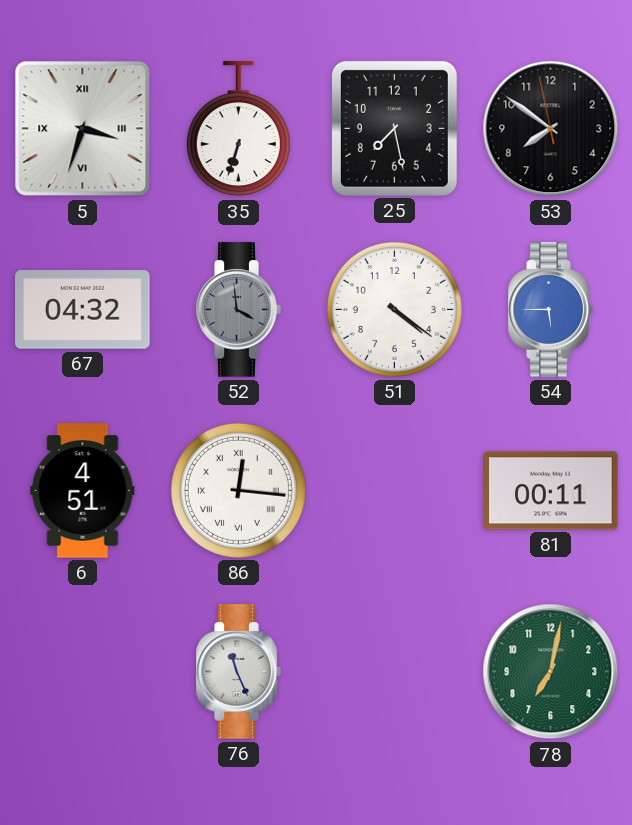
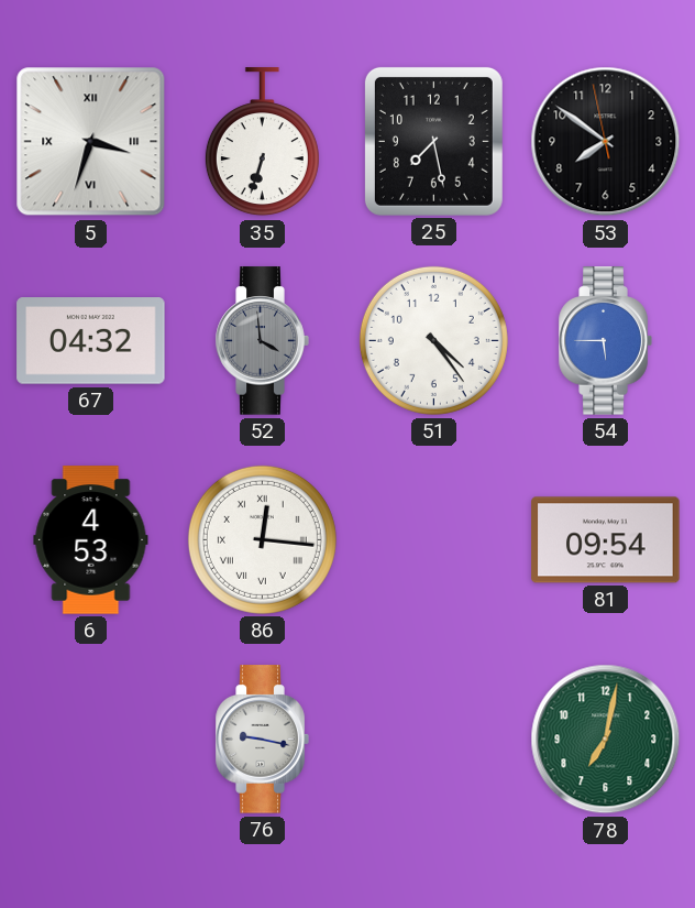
51: 4:21 -> 4:24 (433, 340)
6: 4:51 -> 4:53 (91, 540)
81: 00:11 -> 09:54 (606, 540)
76: 11:26 -> 9:17 (262, 740)
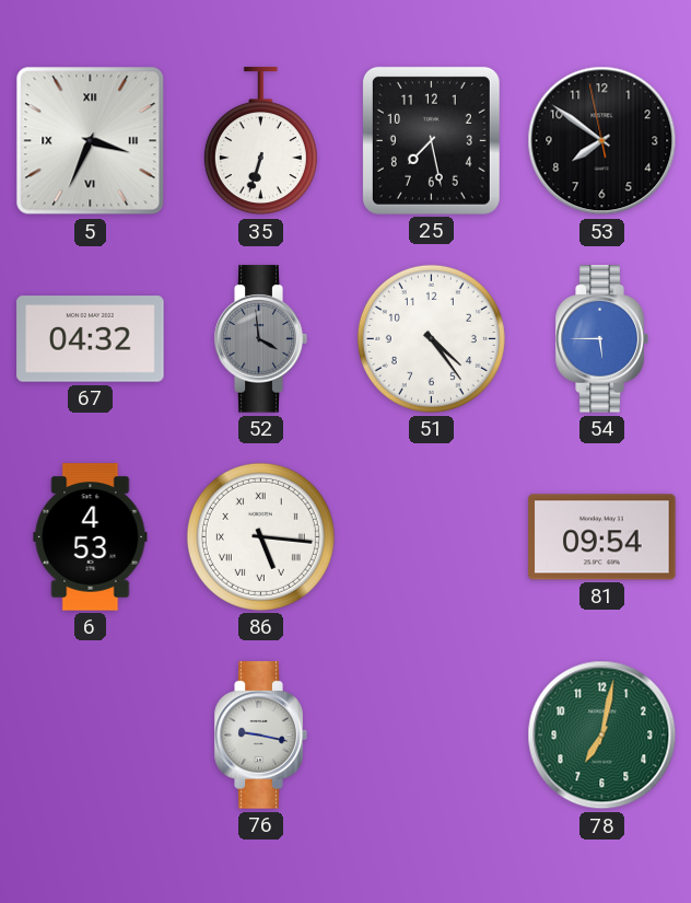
5: 3:33 -> 3:34 (91, 141)
86: 12:16 -> 5:16 (260, 536)
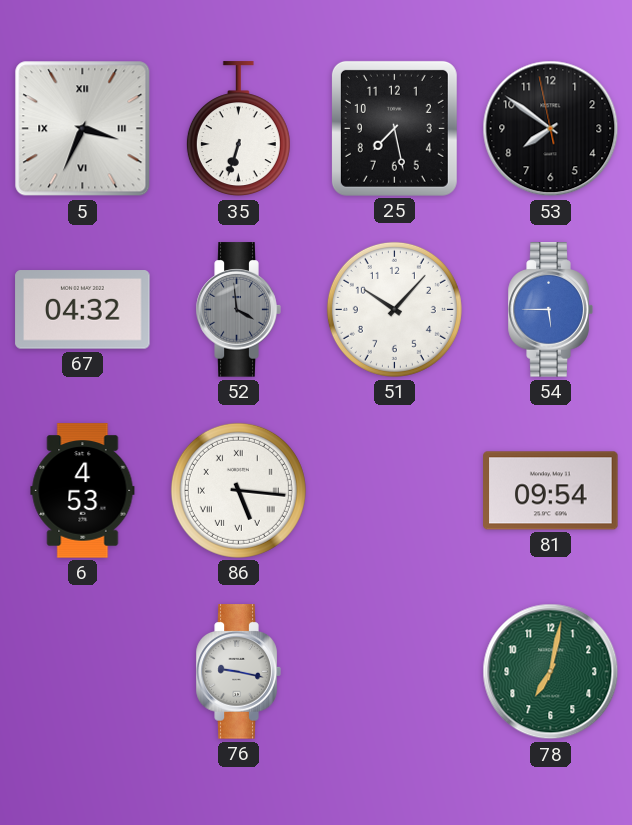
51: 4:24 -> 10:07 (394, 309)
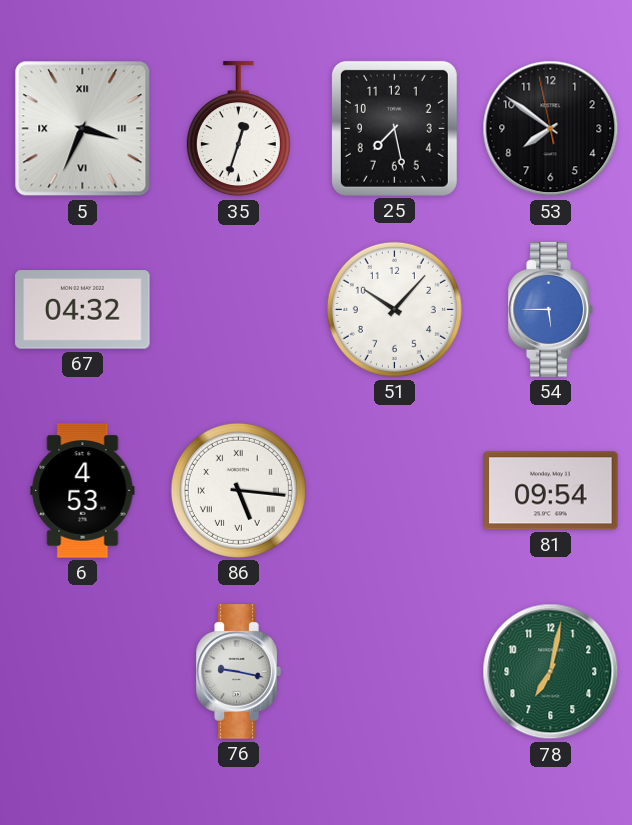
35: 6:33 -> 12:33 (238, 129)
52: 3:59 -> none (238, 310)
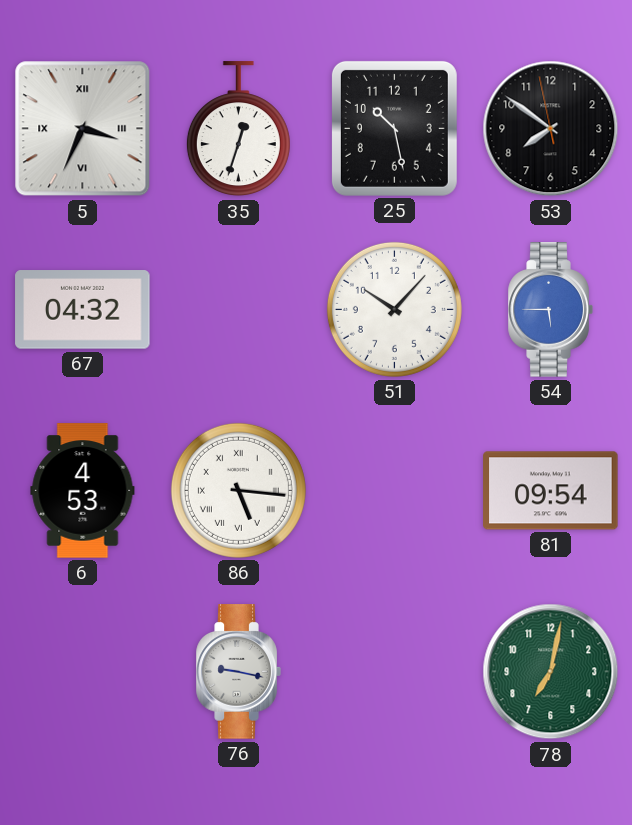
25: 7:28 -> 10:28 (394, 128)
